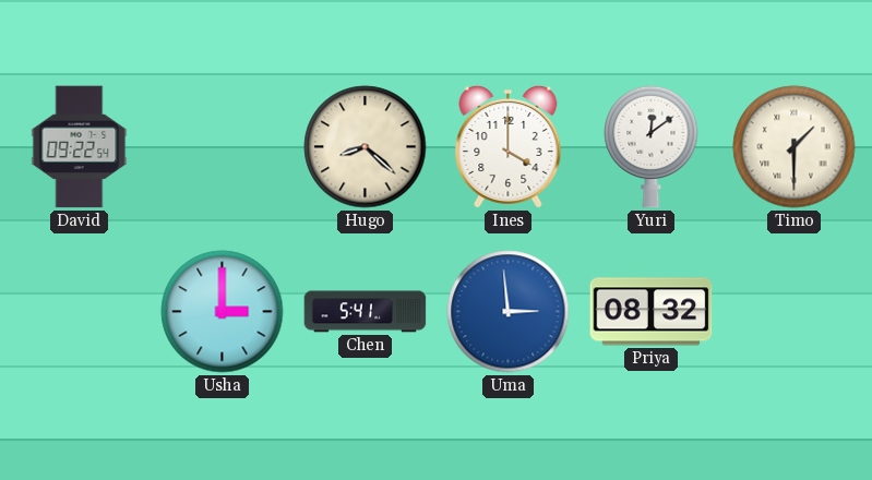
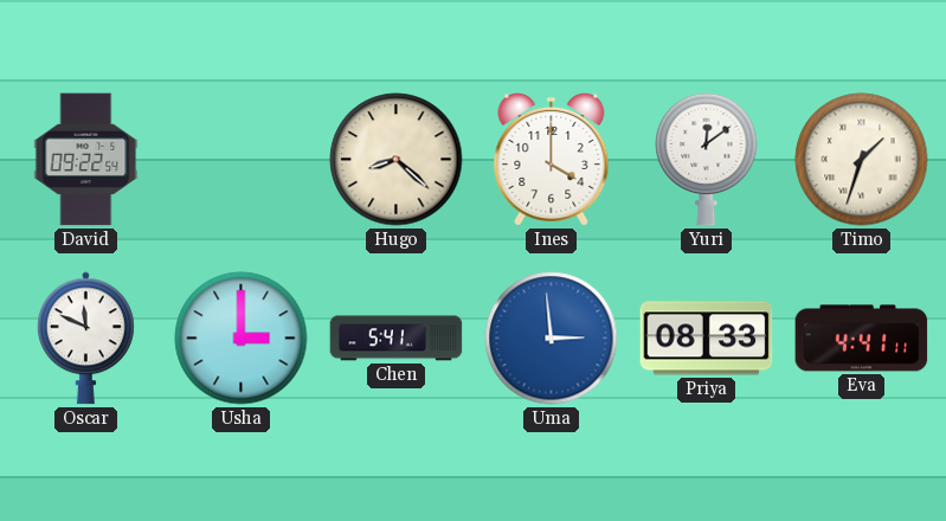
Timo: 1:30 -> 1:33 (862, 160)
Oscar: none -> 11:49 (85, 339)
Priya: 08:32 -> 08:33 (707, 339)
Eva: none -> 4:41 (862, 339)
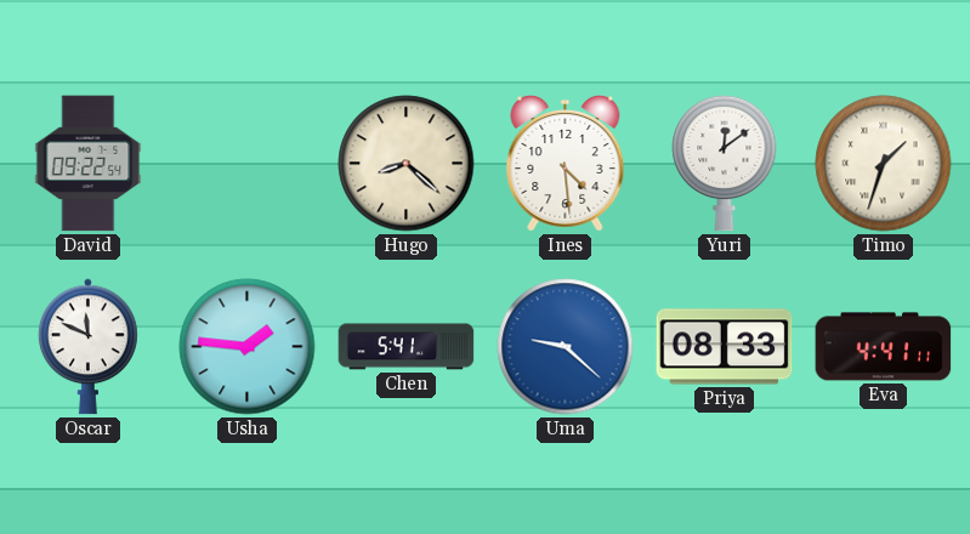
Ines: 4:00 -> 4:29 (566, 163)
Usha: 3:00 -> 1:46 (248, 347)
Uma: 2:59 -> 9:22 (566, 347)
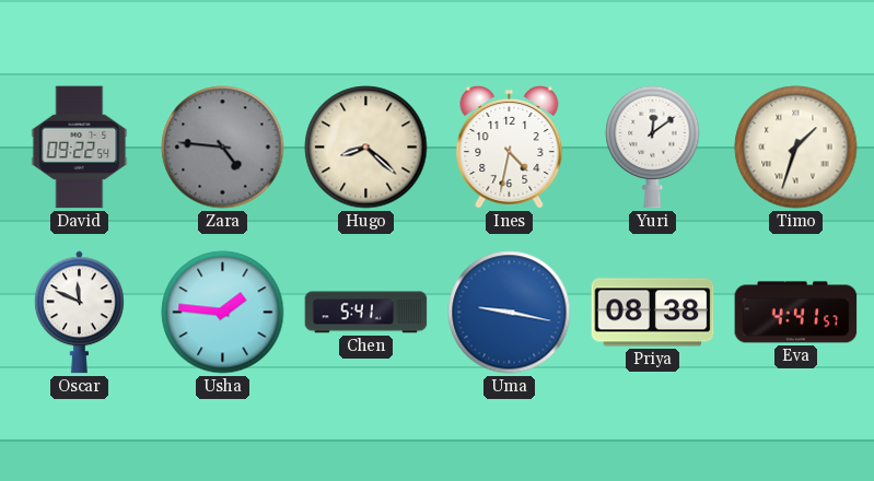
Zara: none -> 4:46 (223, 148)
Ines: 4:29 -> 4:32 (510, 146)
Uma: 9:22 -> 9:17 (510, 313)
Priya: 08:33 -> 08:38 (653, 313)
Eva: 4:41:11 -> 4:41:57 (796, 313)
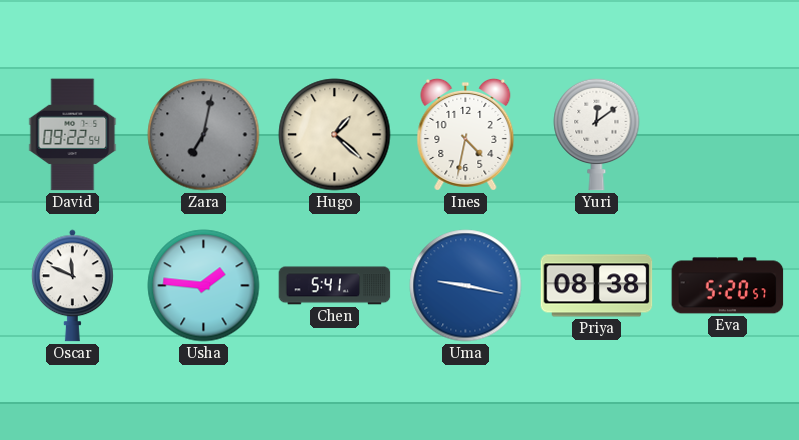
Zara: 4:46 -> 7:02 (204, 135)
Hugo: 8:22 -> 1:22 (335, 135)
Timo: 1:33 -> none (796, 148)
Eva: 4:41 -> 5:20 (728, 286)
